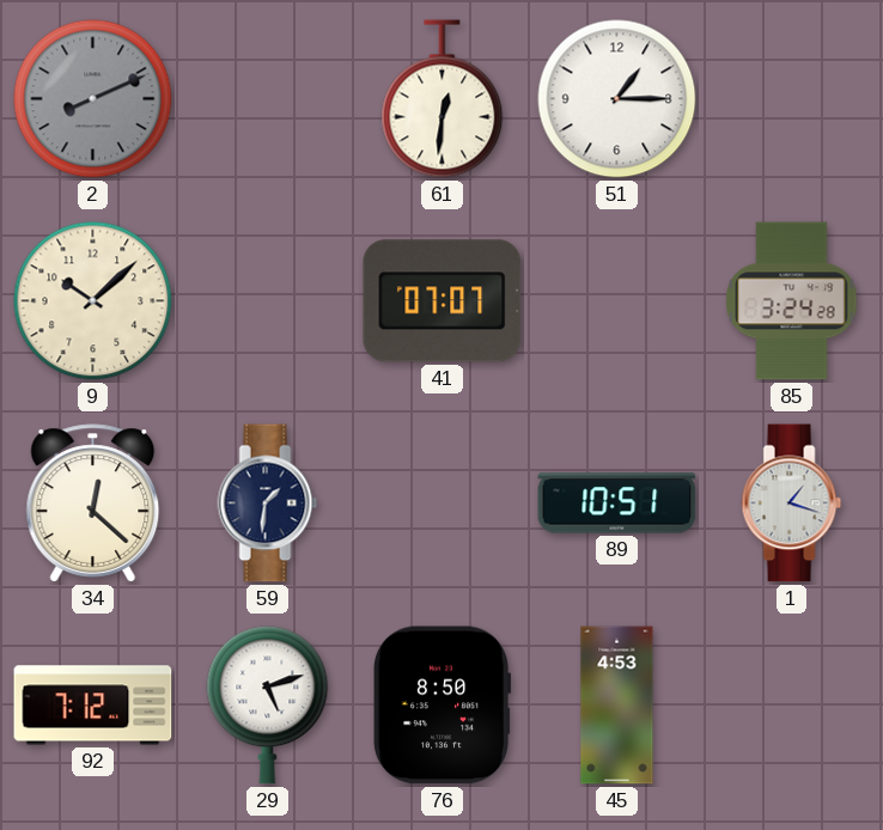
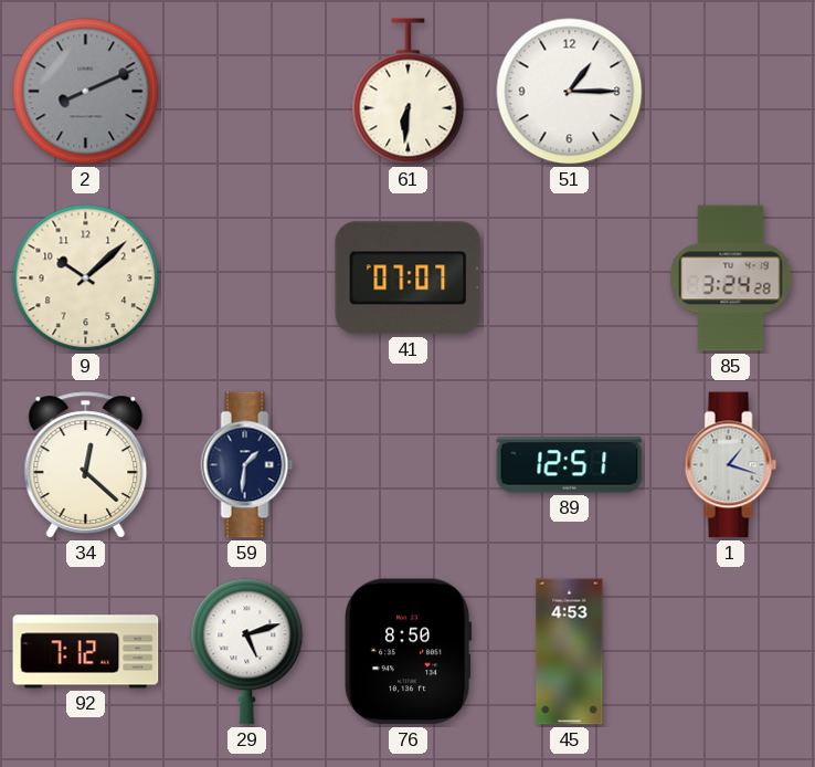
61: 12:31 -> 6:31 (409, 92)
89: 10:51 -> 12:51 (570, 465)
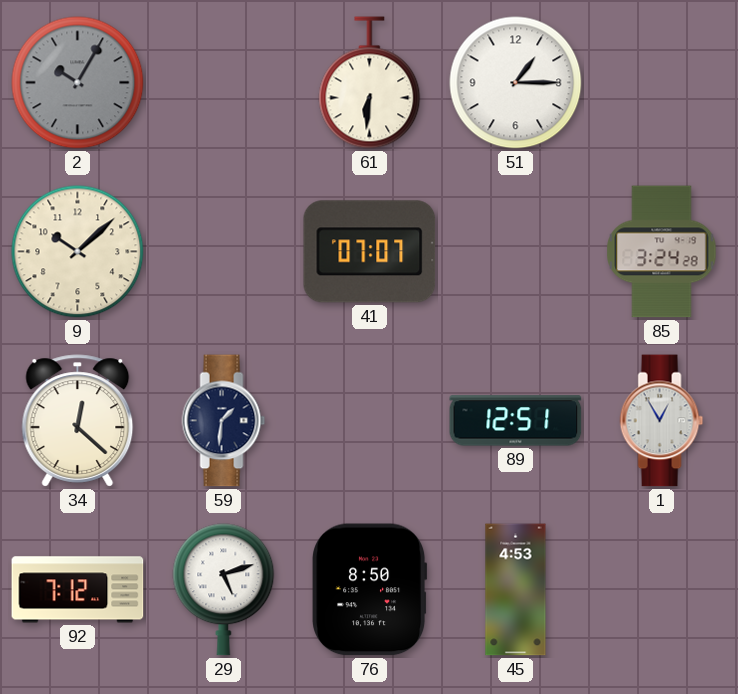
2: 8:11 -> 10:05 (78, 83)
1: 1:18 -> 12:55 (662, 421)
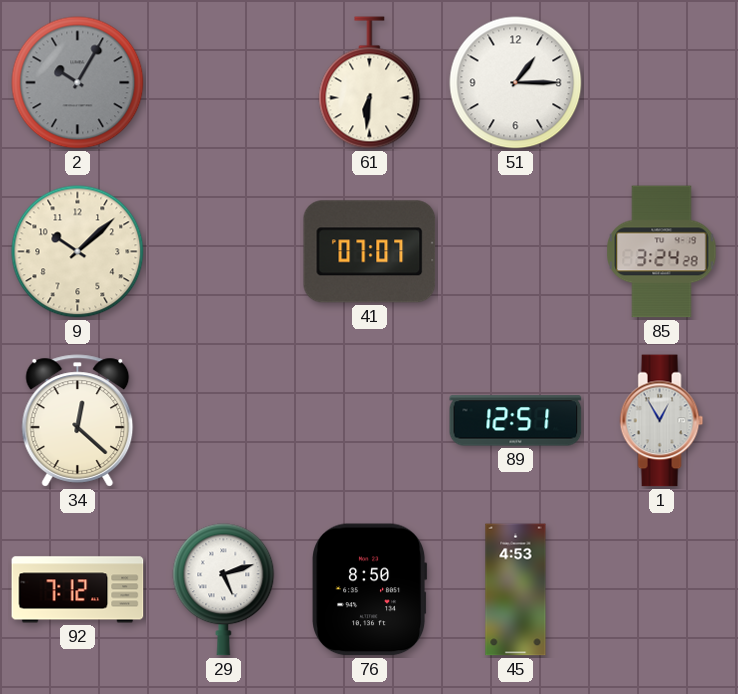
59: 1:31 -> none (224, 421)
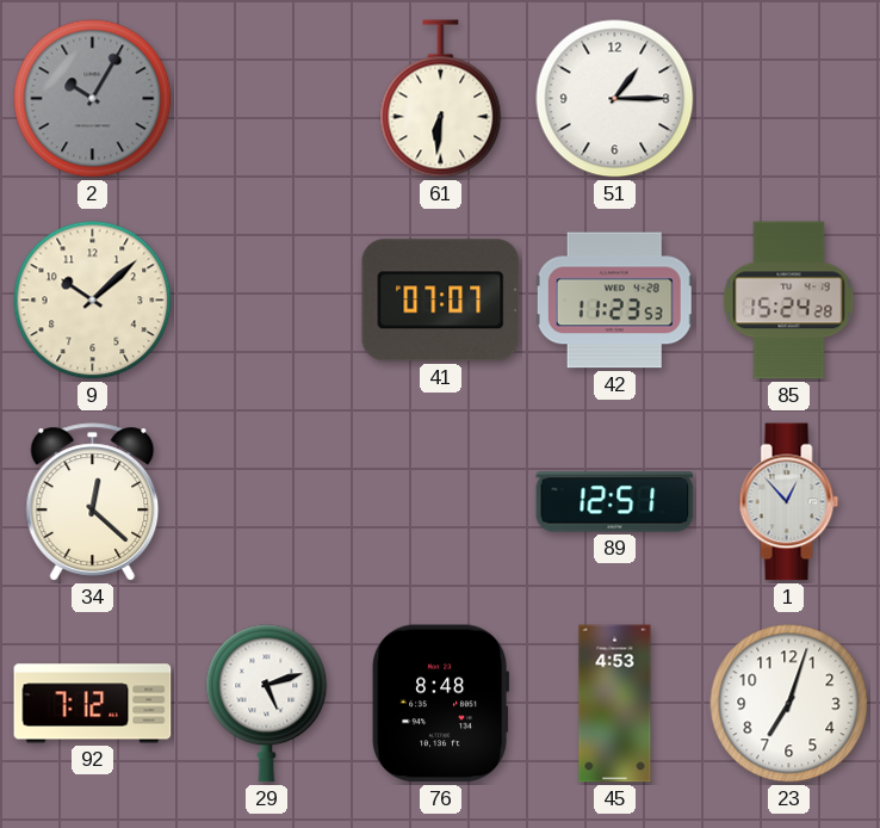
42: none -> 11:23 (614, 301)
85: 3:24 -> 15:24 (789, 301)
1: 12:55 -> 12:53 (789, 502)
76: 8:50 -> 8:48 (441, 704)
23: none -> 7:03 (789, 704)
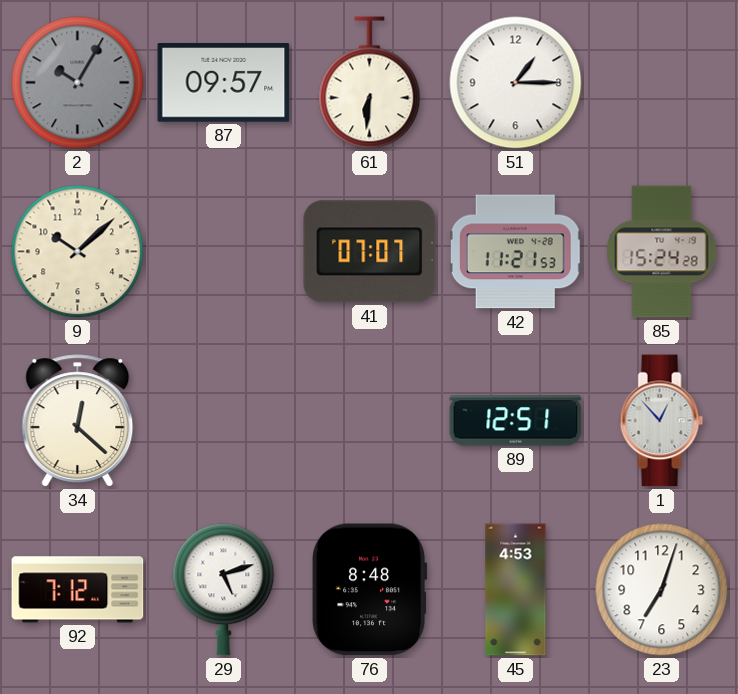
87: none -> 09:57 (224, 83)
42: 11:23 -> 11:21 (515, 252)
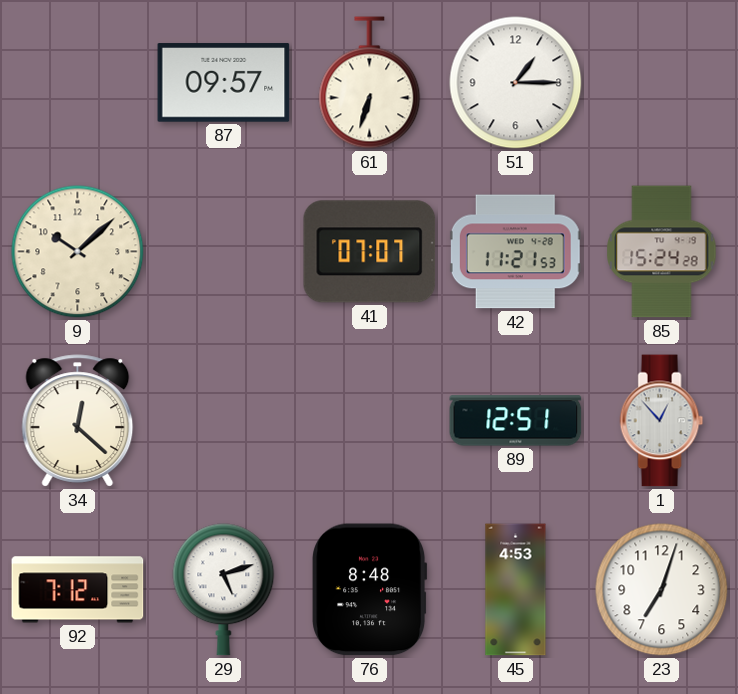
2: 10:05 -> none (78, 83)
61: 6:31 -> 6:33 (370, 83)
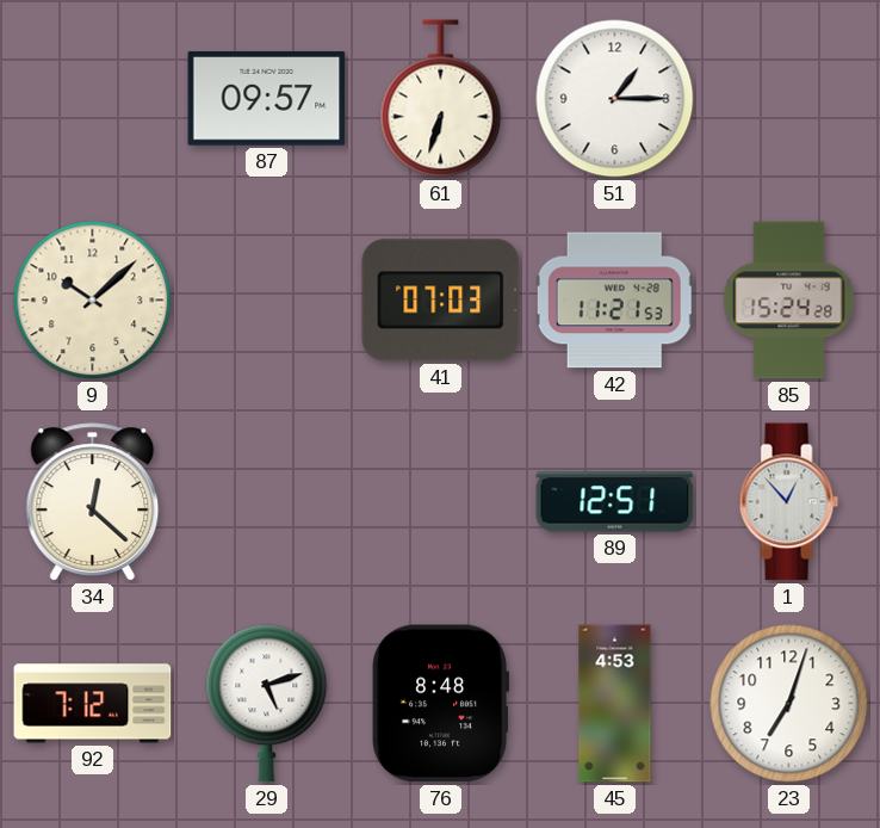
41: 07:07 -> 07:03 (441, 301)
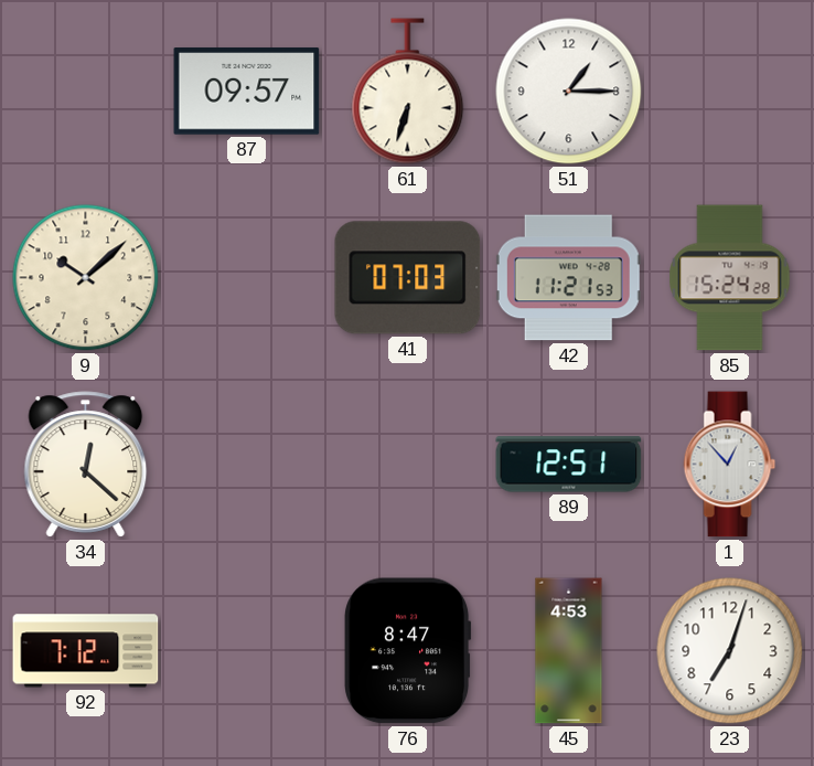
29: 5:12 -> none (267, 704)
76: 8:48 -> 8:47 (408, 651)
